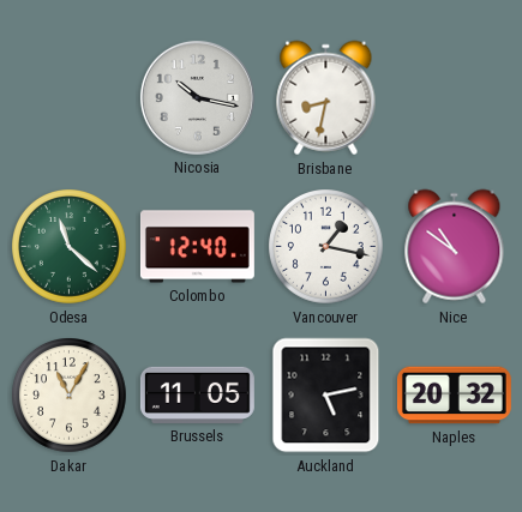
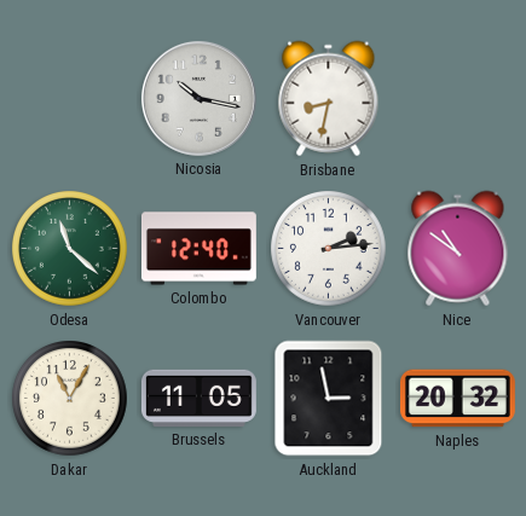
Vancouver: 1:17 -> 2:14 (329, 249)
Auckland: 5:13 -> 2:58 (329, 399)
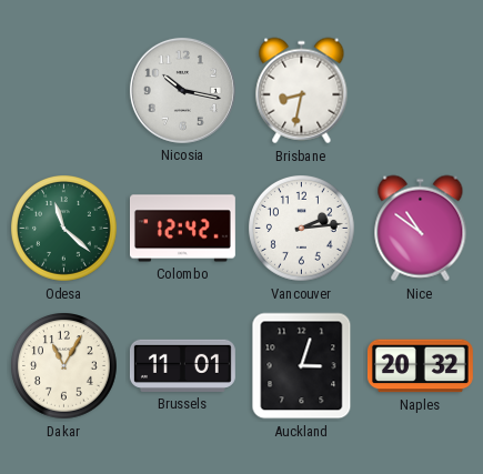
Colombo: 12:40 -> 12:42 (182, 229)
Brussels: 11:05 -> 11:01 (182, 365)
Auckland: 2:58 -> 3:03 (302, 366)
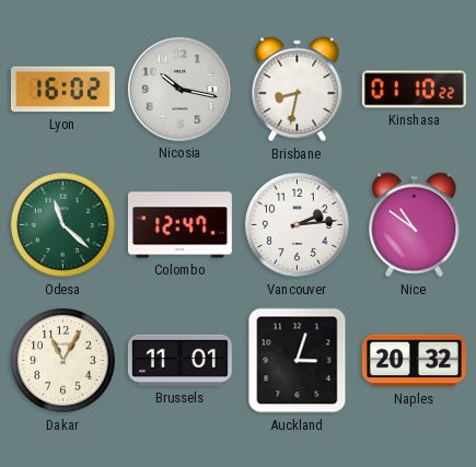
Lyon: none -> 16:02 (62, 90)
Kinshasa: none -> 01:10 (414, 90)
Colombo: 12:42 -> 12:47 (179, 225)
